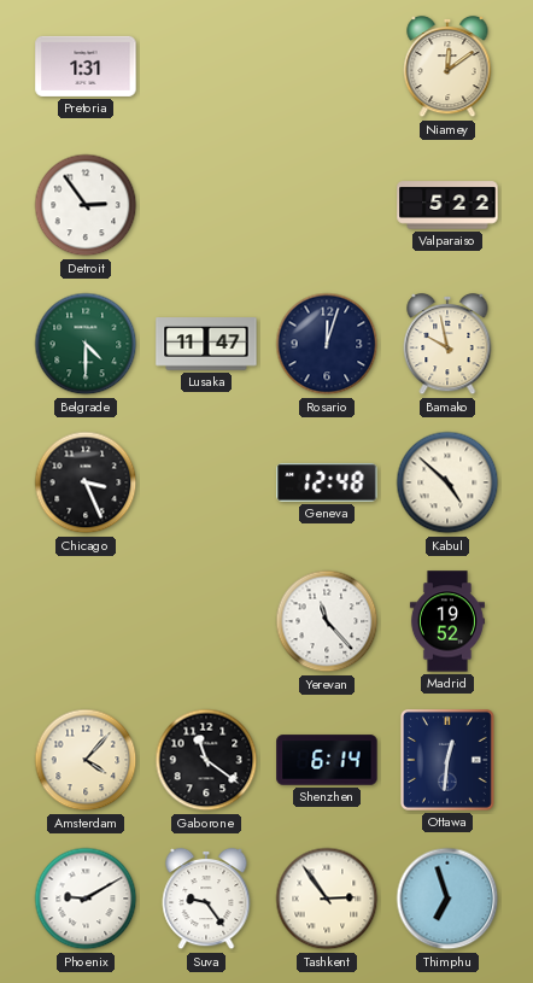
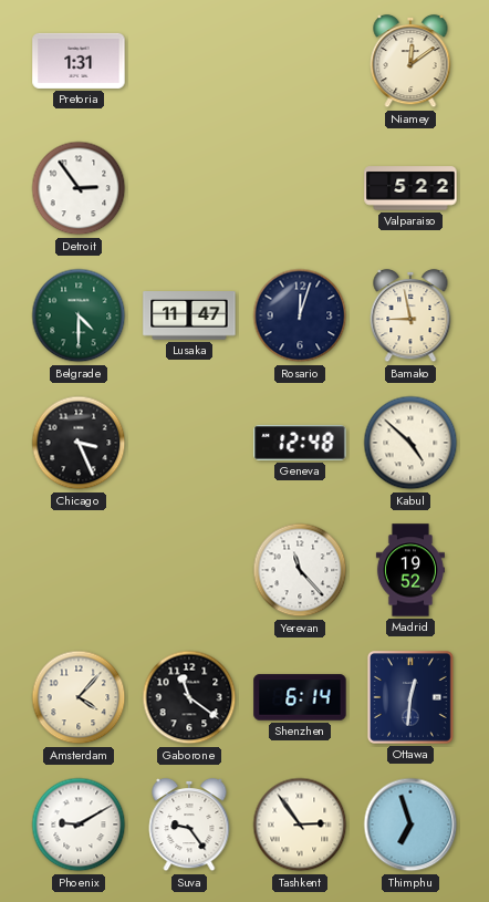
Bamako: 9:58 -> 8:58 (410, 315)
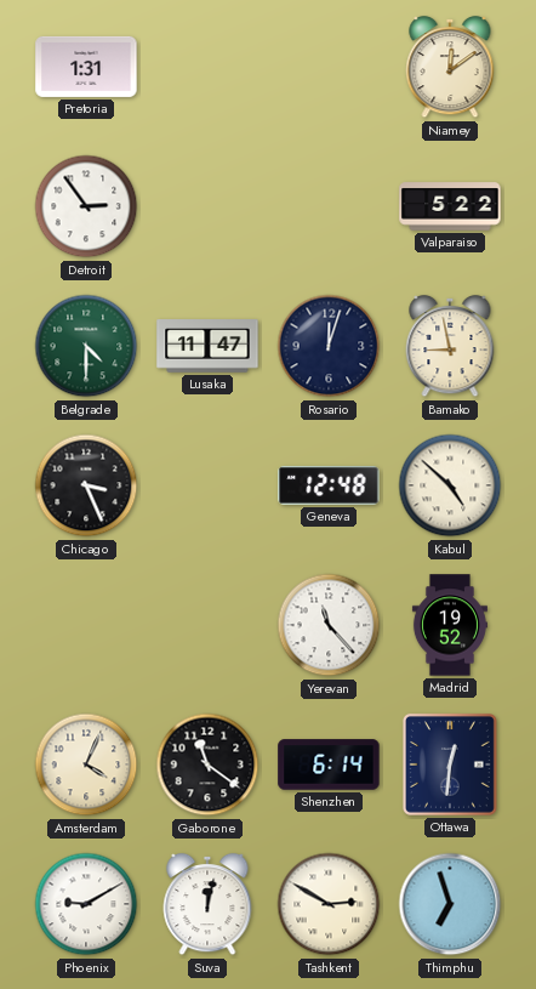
Amsterdam: 4:07 -> 4:04 (86, 765)
Suva: 9:24 -> 12:02 (207, 904)
Tashkent: 2:54 -> 2:50 (329, 904)
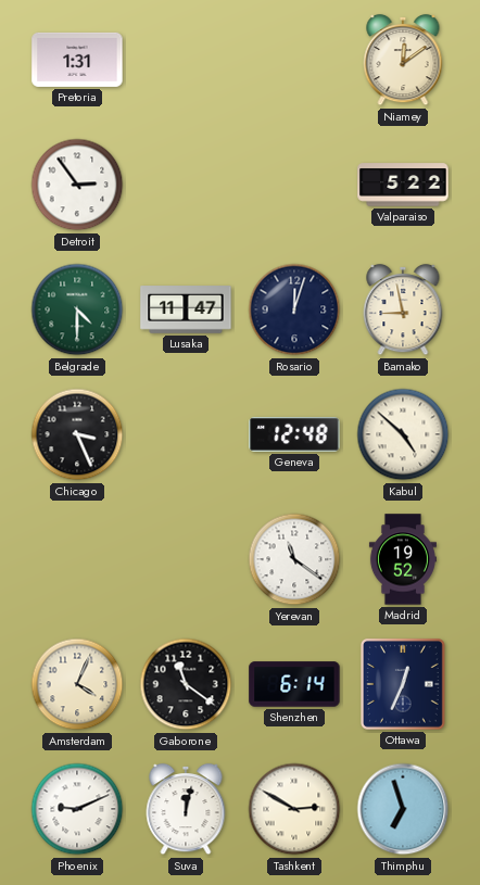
Yerevan: 11:23 -> 11:21 (294, 559)
Ottawa: 12:31 -> 12:34 (403, 684)
Phoenix: 9:10 -> 9:11 (77, 809)
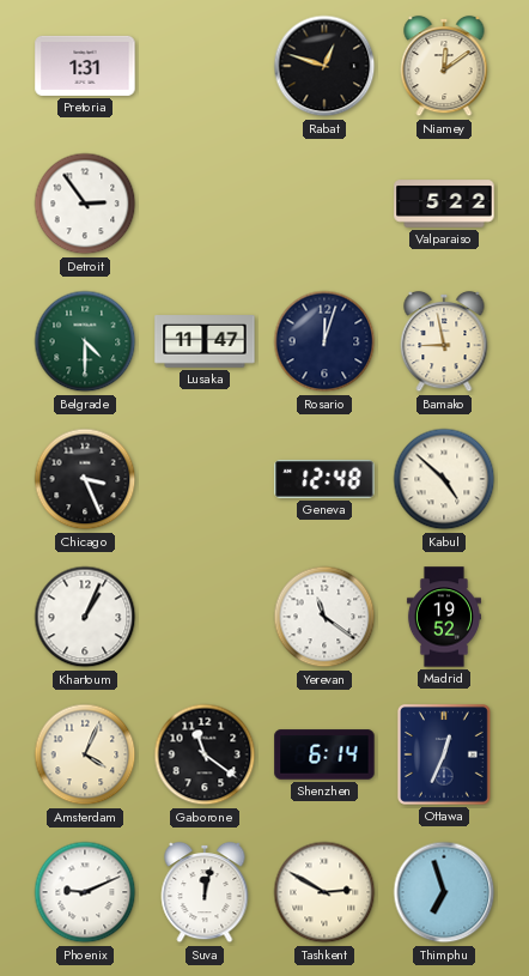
Rabat: none -> 12:48 (324, 66)
Khartoum: none -> 1:04 (85, 617)
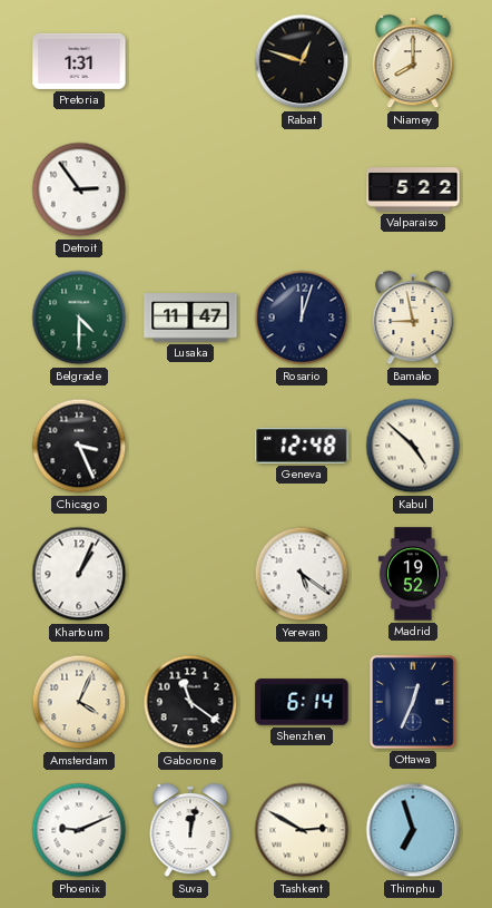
Niamey: 12:09 -> 8:00 (413, 61)
Yerevan: 11:21 -> 5:21 (302, 574)
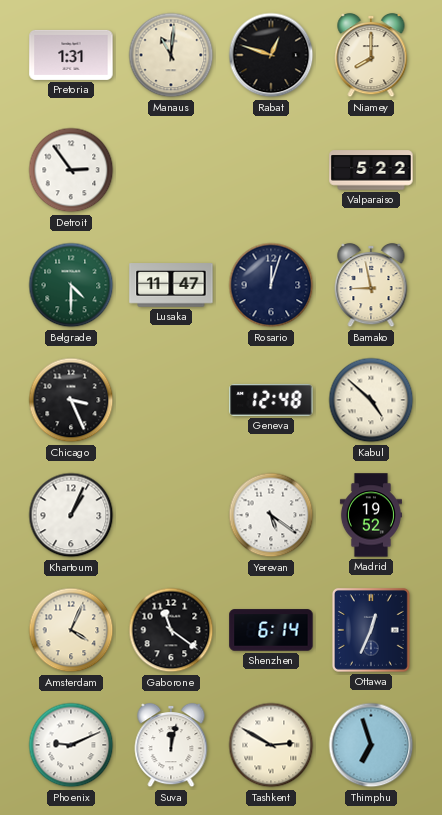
Manaus: none -> 11:01 (171, 55)
